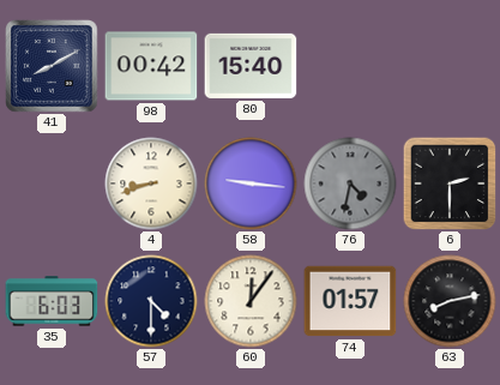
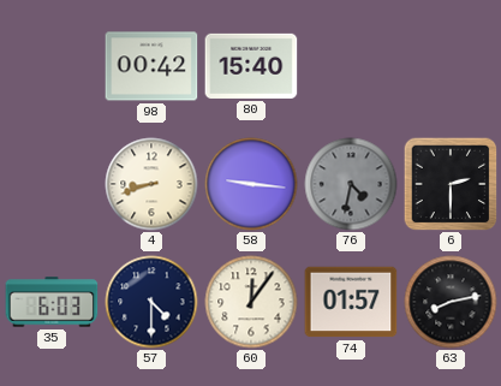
41: 8:10 -> none (52, 66)
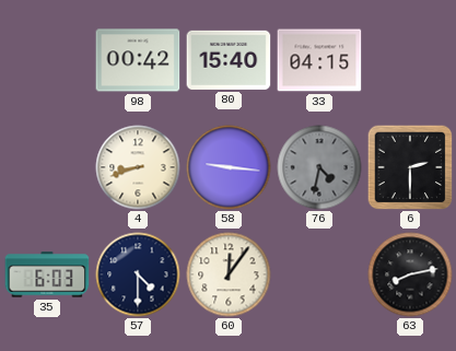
33: none -> 04:15 (319, 60)
74: 01:57 -> none (351, 302)
